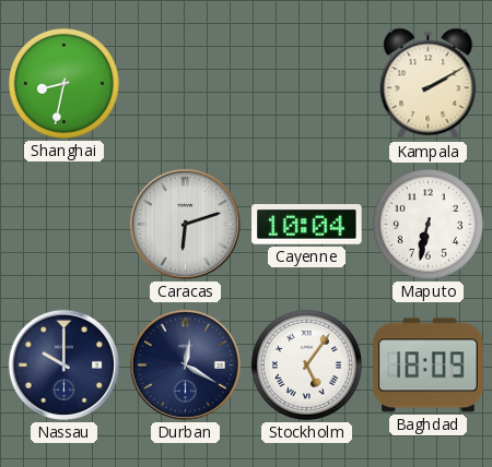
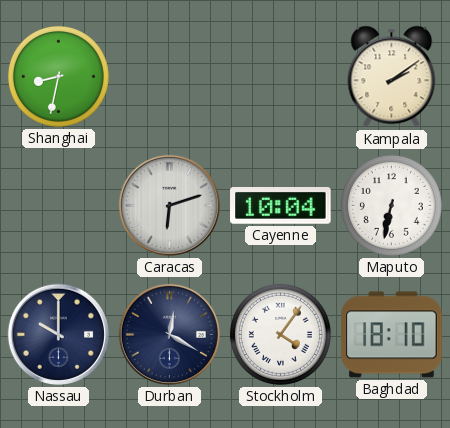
Kampala: 2:10 -> 2:09 (392, 77)
Stockholm: 5:06 -> 4:06 (280, 334)
Baghdad: 18:09 -> 18:10 (392, 335)
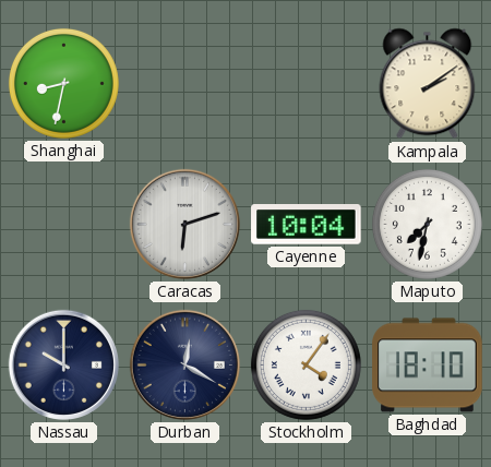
Maputo: 6:32 -> 7:32 (427, 224)
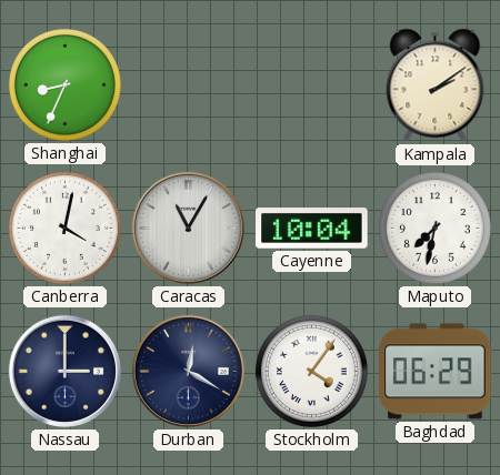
Shanghai: 8:32 -> 8:34 (64, 84)
Canberra: none -> 4:02 (64, 228)
Caracas: 6:12 -> 11:05 (188, 228)
Nassau: 10:00 -> 3:00 (64, 371)
Baghdad: 18:10 -> 06:29 (436, 372)
